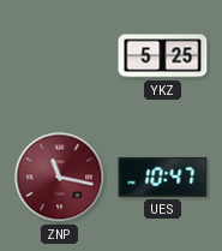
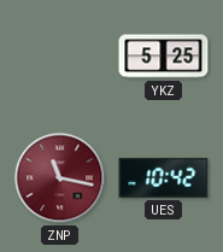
UES: 10:47 -> 10:42 (164, 177)
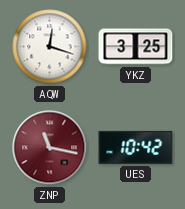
AQW: none -> 12:18 (50, 47)
YKZ: 5:25 -> 3:25 (136, 47)
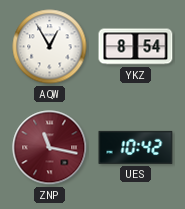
AQW: 12:18 -> 12:55 (50, 47)
YKZ: 3:25 -> 8:54 (136, 47)
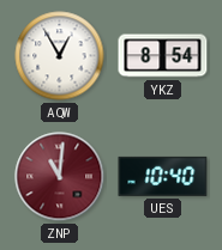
ZNP: 11:17 -> 11:01 (60, 177)
UES: 10:42 -> 10:40 (163, 176)
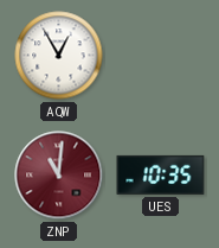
YKZ: 8:54 -> none (163, 56)
UES: 10:40 -> 10:35 (161, 174)
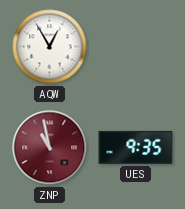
ZNP: 11:01 -> 10:58 (50, 148)
UES: 10:35 -> 9:35 (136, 147)
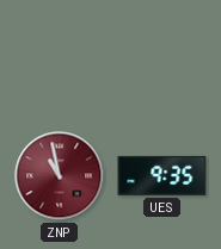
AQW: 12:55 -> none (50, 47)
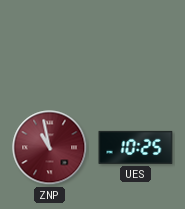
UES: 9:35 -> 10:25 (136, 147)
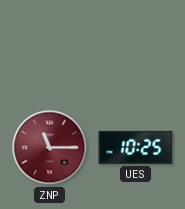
ZNP: 10:58 -> 11:15 (50, 148)
